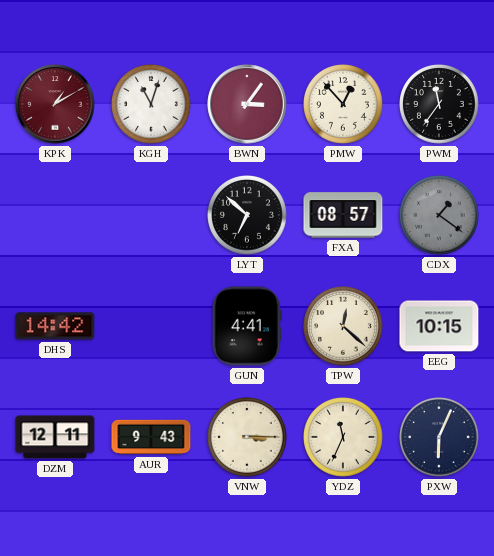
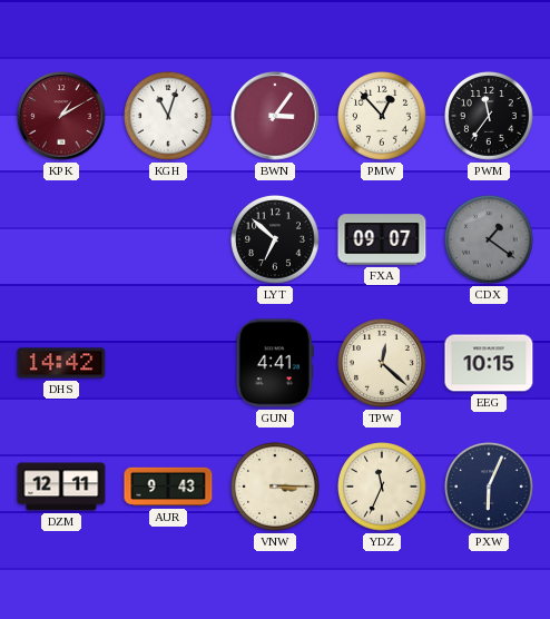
FXA: 08:57 -> 09:07 (382, 239)
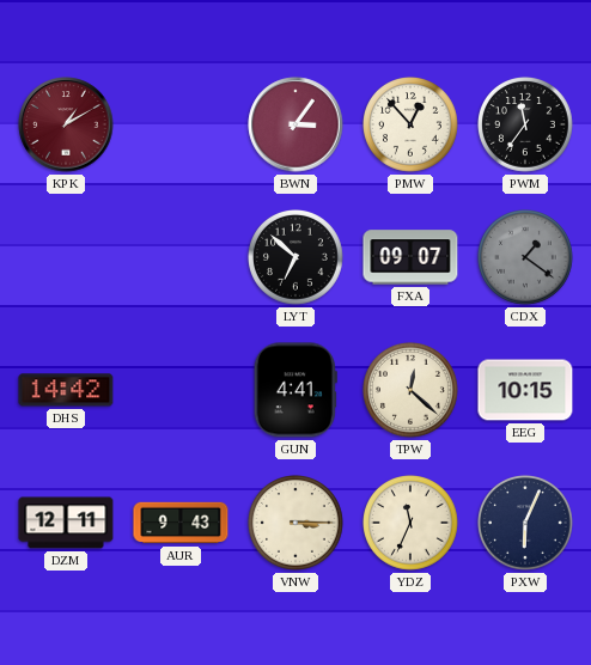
KGH: 11:03 -> none (169, 117)
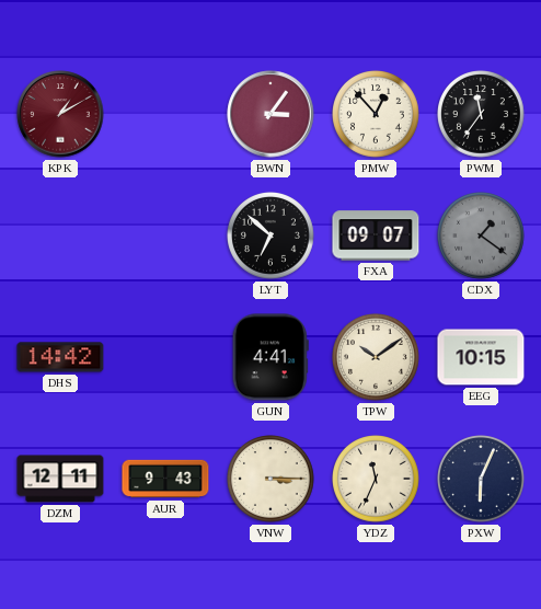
TPW: 12:22 -> 10:09 (377, 358)
